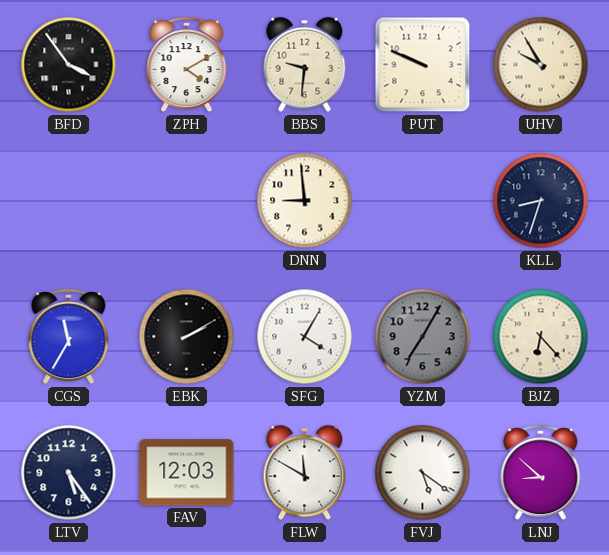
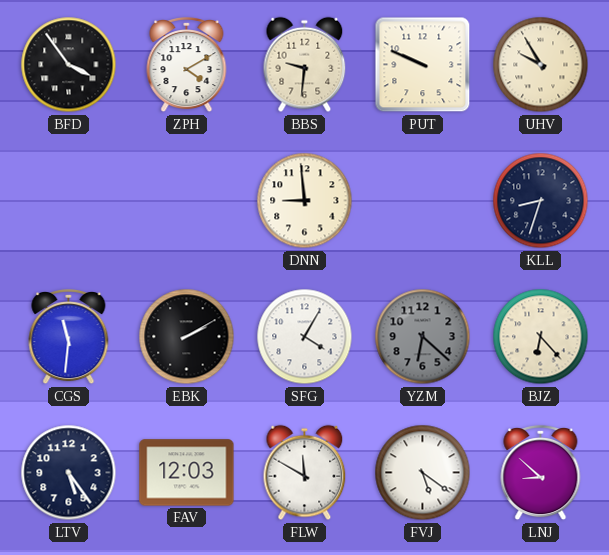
CGS: 11:35 -> 11:31 (69, 337)
YZM: 7:05 -> 6:22 (423, 337)
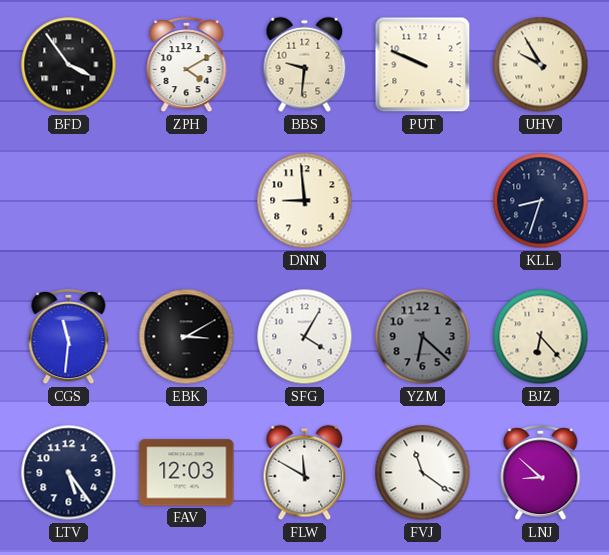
EBK: 2:10 -> 3:10 (187, 337)
FVJ: 5:21 -> 11:21 (423, 473)
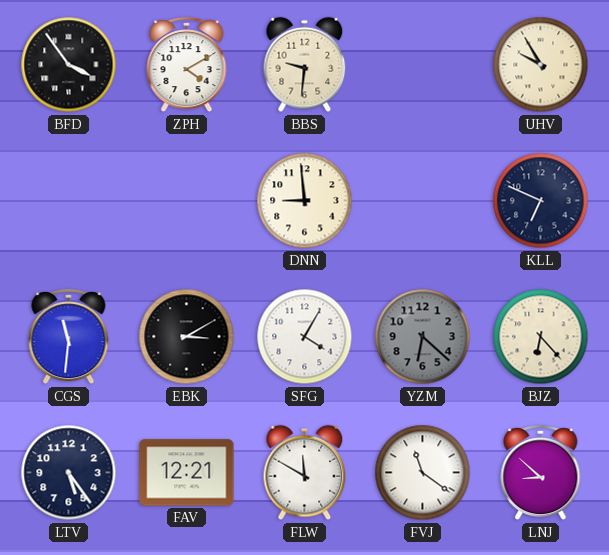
PUT: 9:49 -> none (423, 65)
KLL: 8:33 -> 6:49 (541, 201)
FAV: 12:03 -> 12:21 (187, 473)
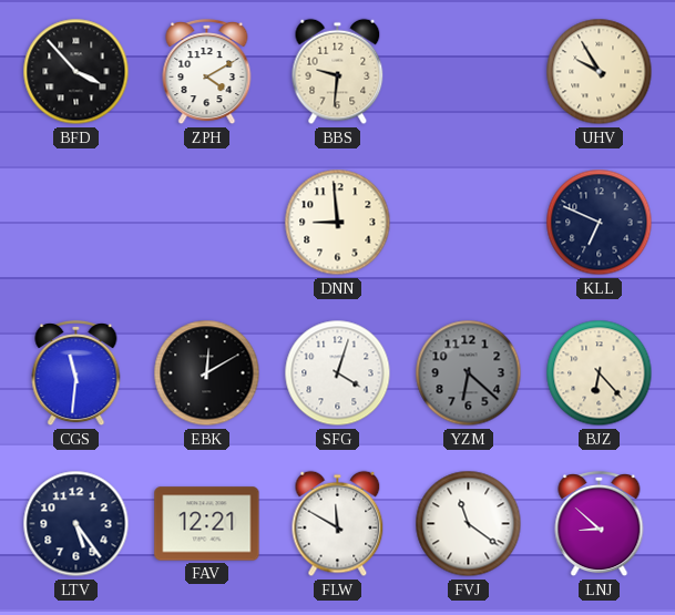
BFD: 3:54 -> 3:53 (76, 72)
EBK: 3:10 -> 12:10 (207, 373)
SFG: 4:05 -> 4:03 (338, 373)
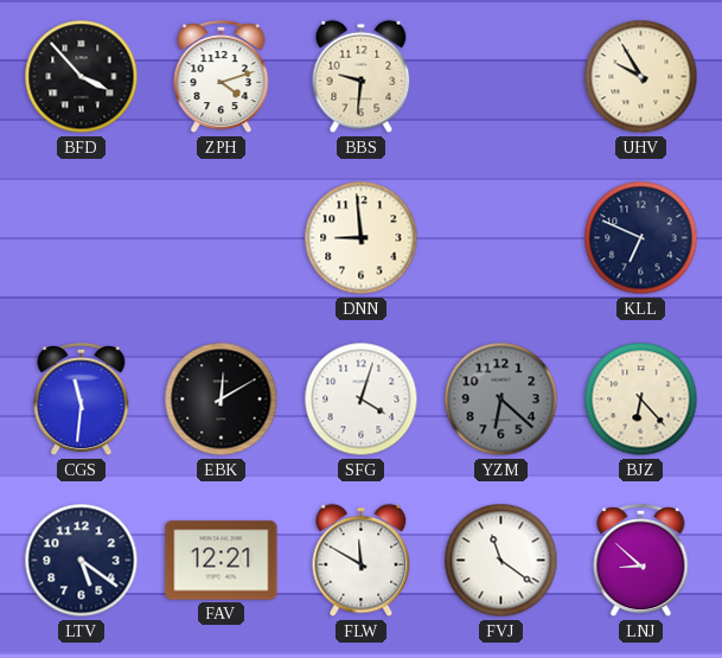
ZPH: 4:10 -> 4:12 (222, 77)
LTV: 5:24 -> 5:21 (82, 561)
